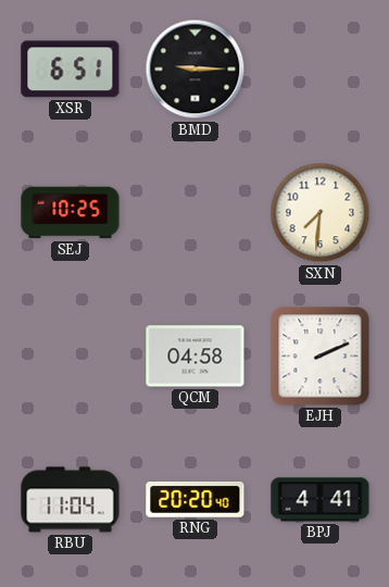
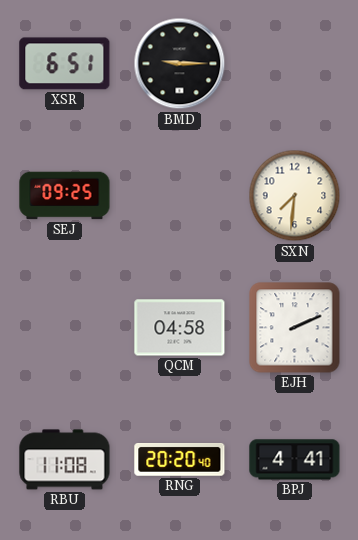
SEJ: 10:25 -> 09:25 (65, 196)
RBU: 11:04 -> 11:08 (65, 460)
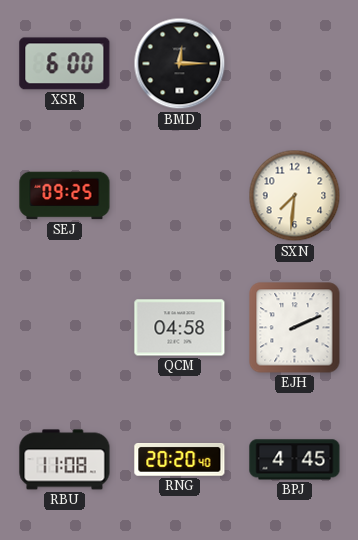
XSR: 6:51 -> 6:00 (65, 64)
BMD: 9:15 -> 12:15 (180, 64)
BPJ: 4:41 -> 4:45 (295, 460)
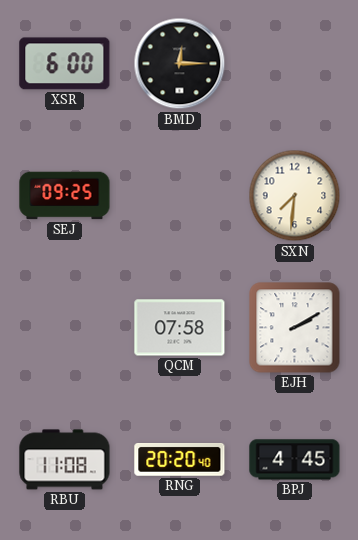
QCM: 04:58 -> 07:58 (180, 328)
EJH: 2:11 -> 2:10 (295, 328)
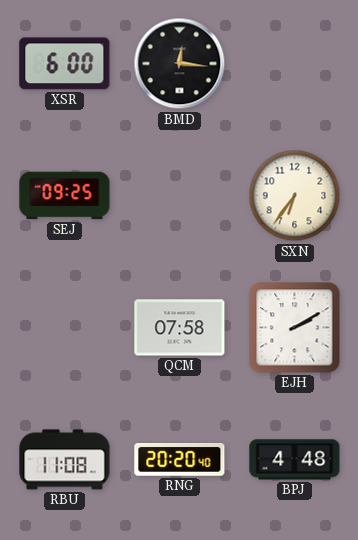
BMD: 12:15 -> 12:16 (180, 64)
SXN: 7:31 -> 6:36 (295, 196)
BPJ: 4:45 -> 4:48 (295, 460)
